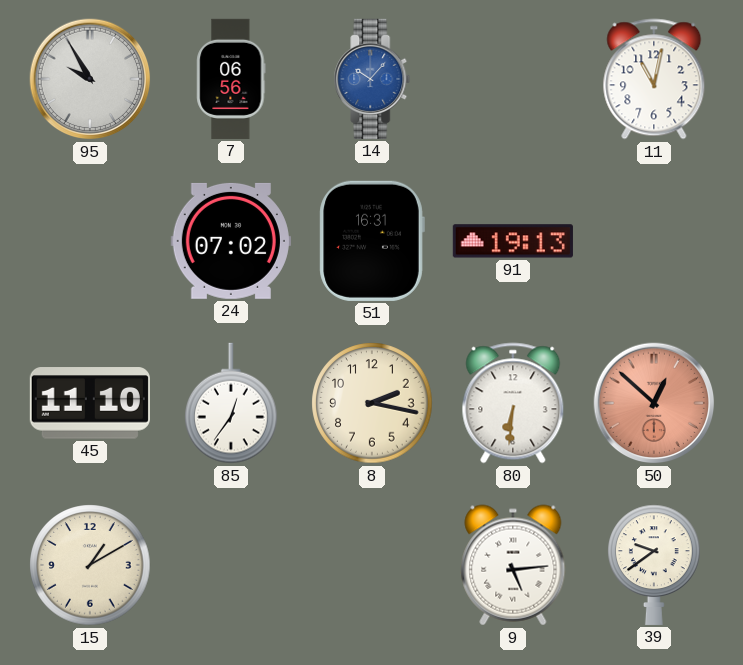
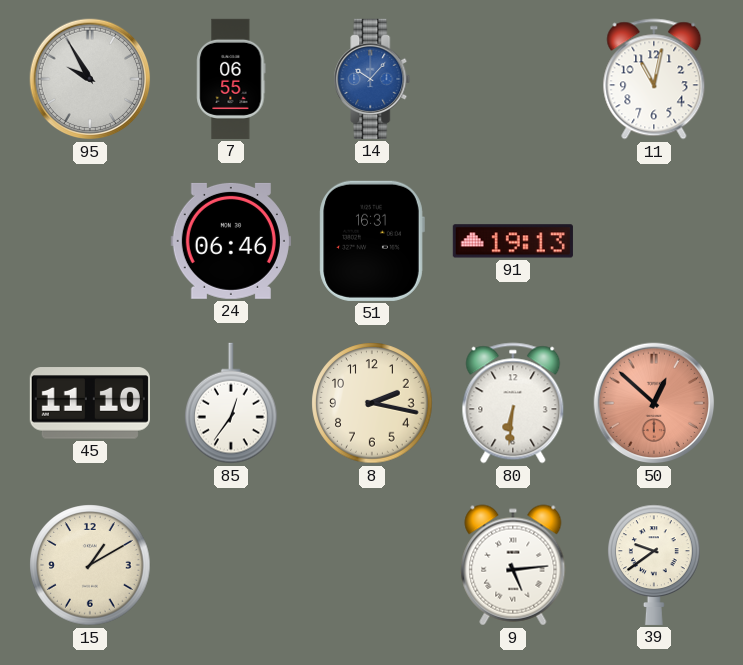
7: 06:56 -> 06:55 (231, 79)
24: 07:02 -> 06:46 (231, 241)
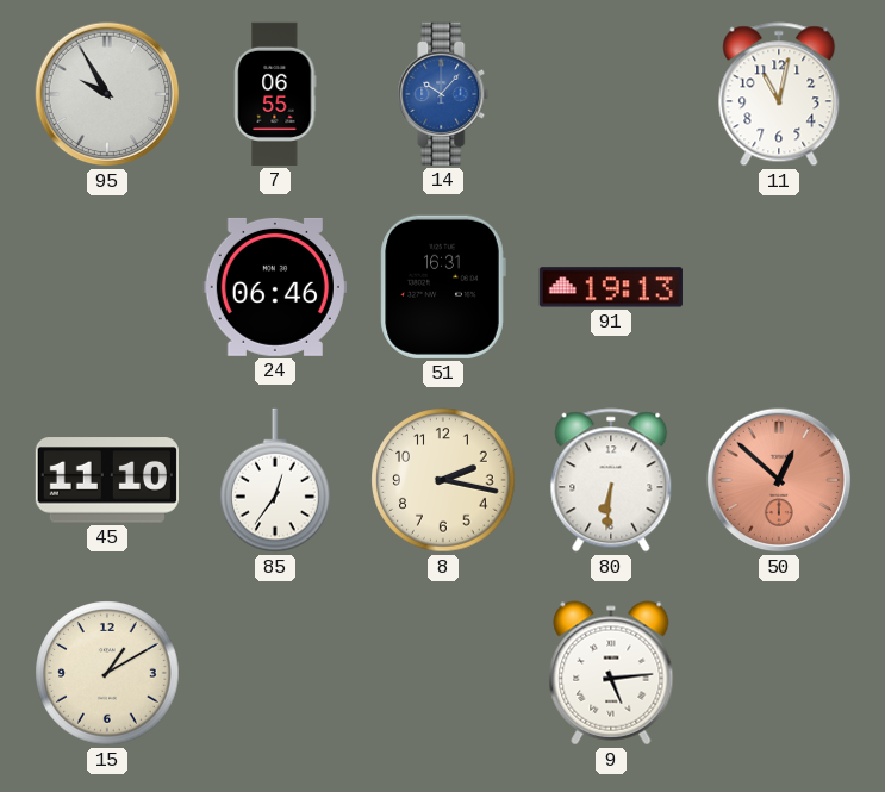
39: 9:39 -> none (655, 565)
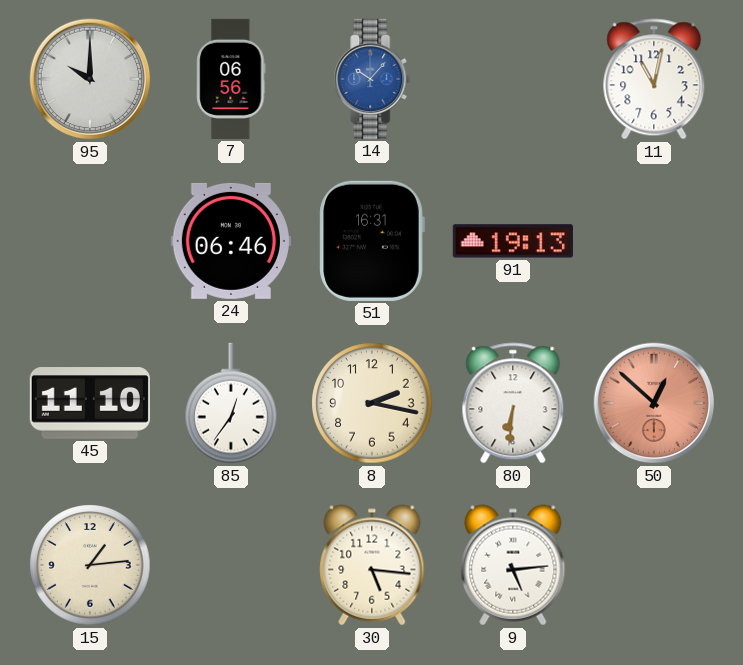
95: 9:55 -> 10:00 (90, 79)
7: 06:55 -> 06:56 (231, 79)
15: 1:10 -> 1:14 (90, 565)
30: none -> 5:16 (372, 565)
